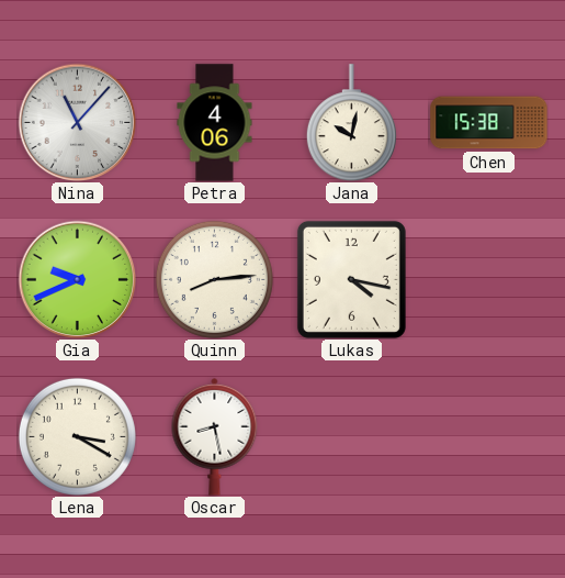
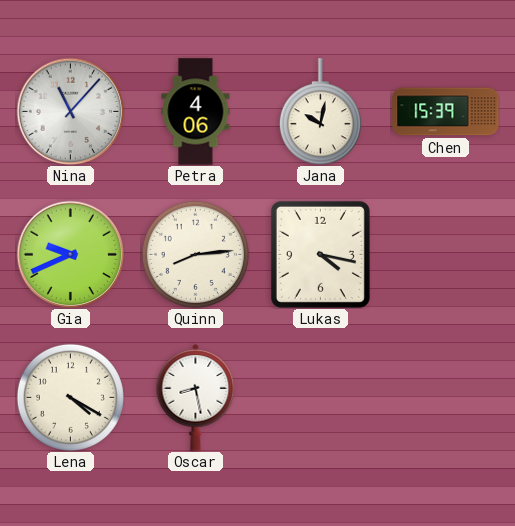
Chen: 15:38 -> 15:39 (446, 112)
Lena: 3:20 -> 4:20 (70, 397)
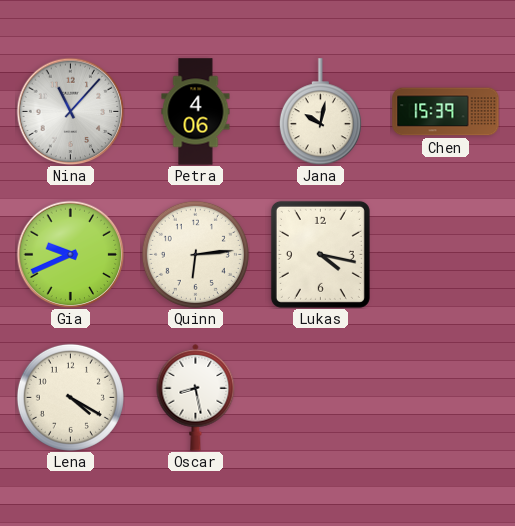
Quinn: 8:14 -> 6:14 (195, 254)
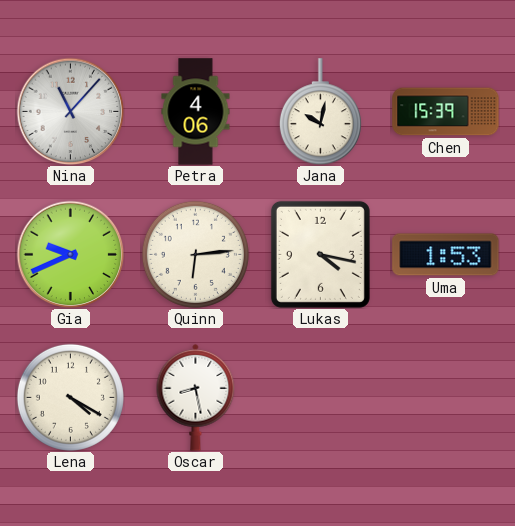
Uma: none -> 1:53 (446, 255)
